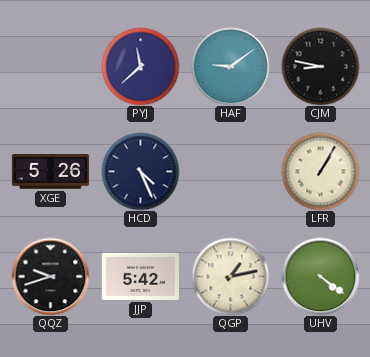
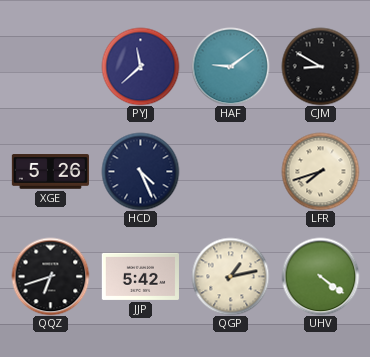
CJM: 8:47 -> 8:50 (320, 66)
LFR: 1:05 -> 7:42 (320, 171)
QQZ: 9:42 -> 6:42 (50, 276)
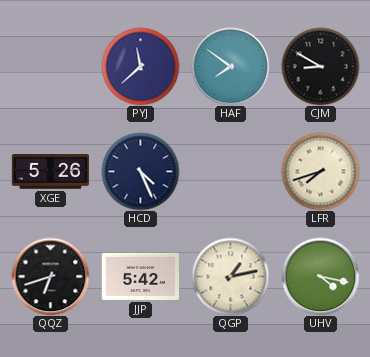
HAF: 9:09 -> 7:51 (230, 66)
UHV: 4:21 -> 4:17 (320, 276)
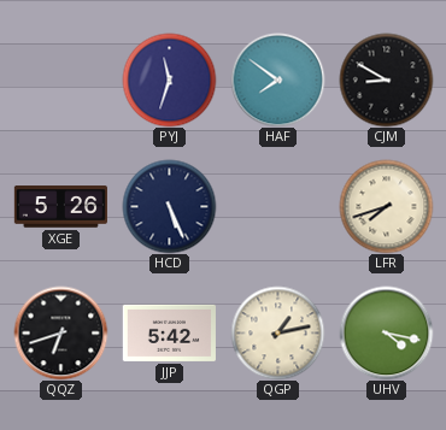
PYJ: 11:38 -> 11:33 (169, 79)
HCD: 4:26 -> 5:26 (169, 206)
